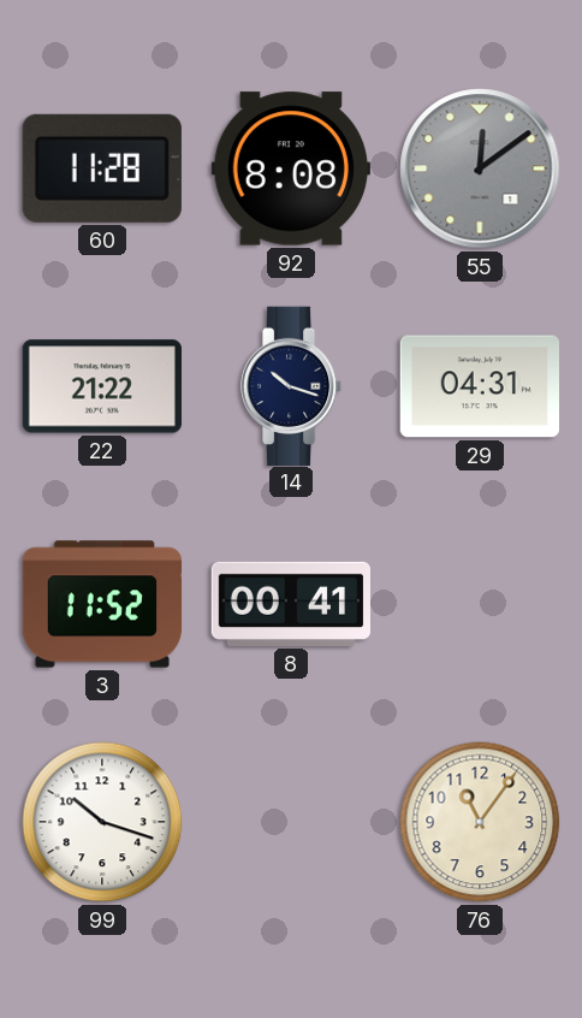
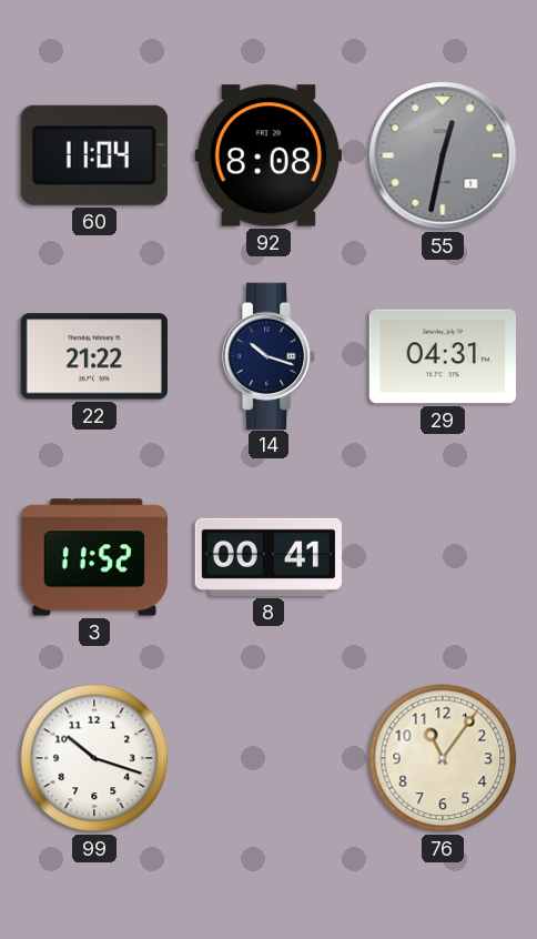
60: 11:28 -> 11:04 (94, 155)
55: 12:09 -> 12:32 (443, 155)
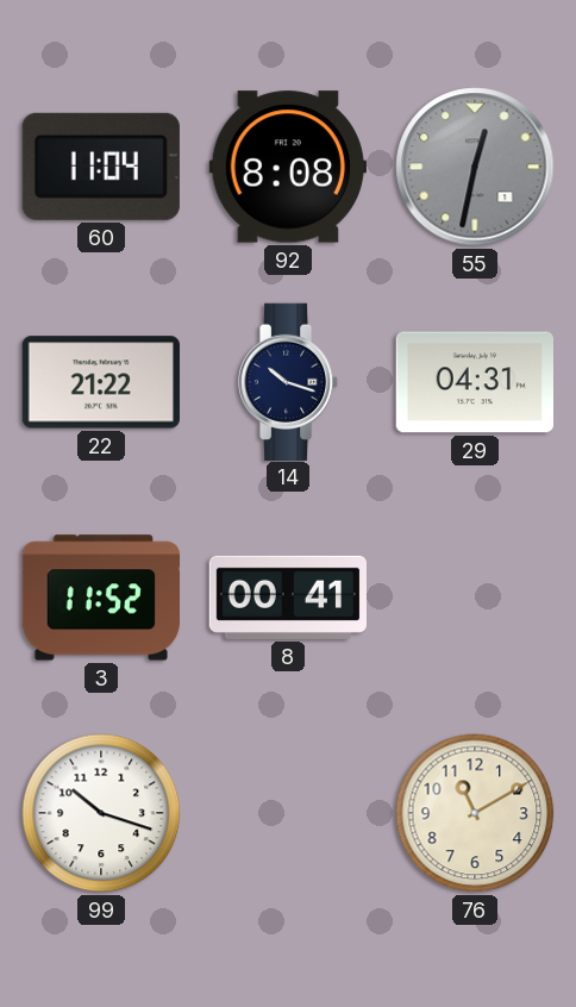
76: 11:06 -> 11:10 (475, 813)
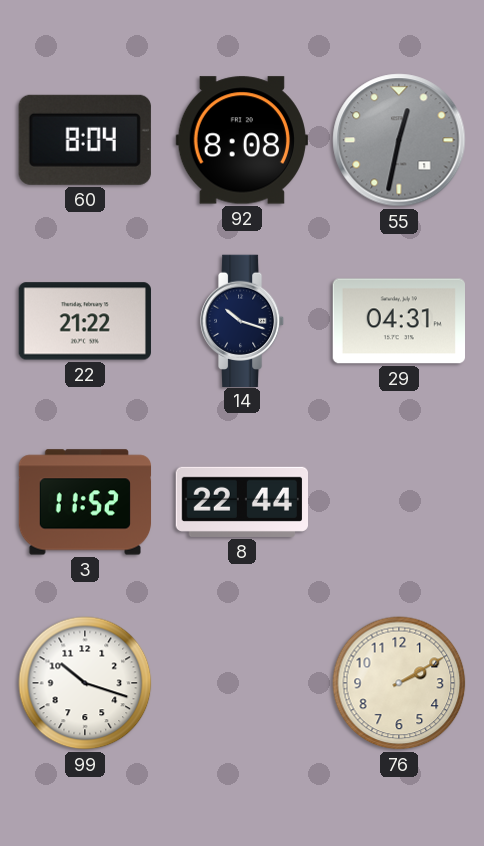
60: 11:04 -> 8:04 (85, 140)
8: 00:41 -> 22:44 (241, 502)
76: 11:10 -> 2:10 (399, 683)
